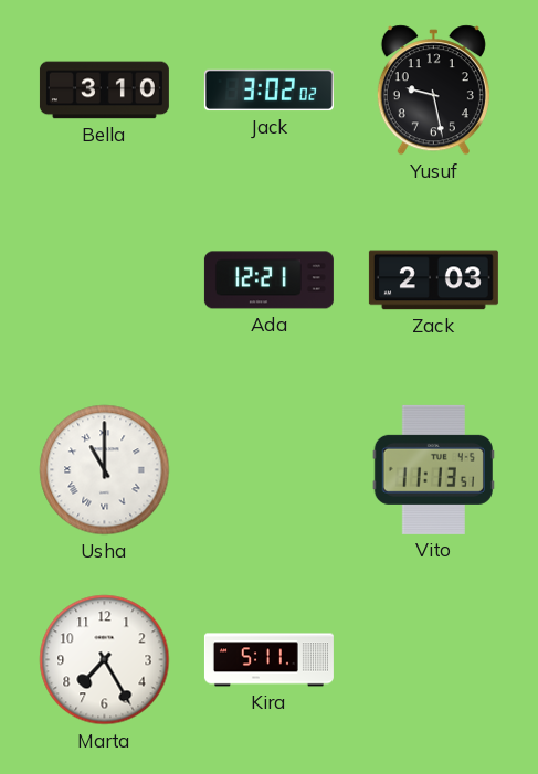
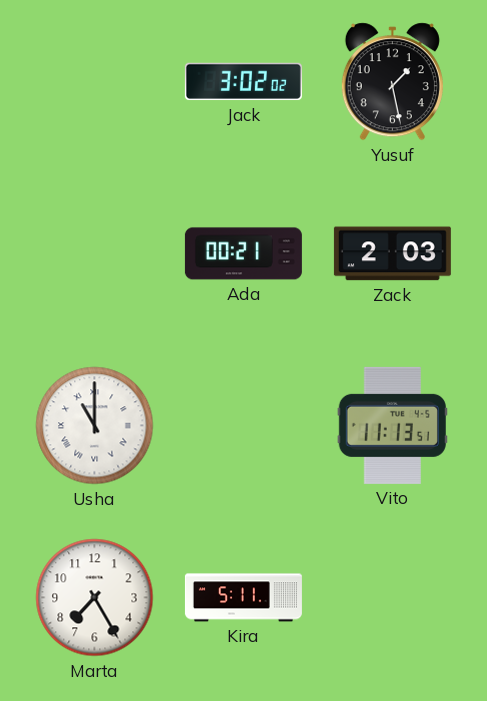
Bella: 3:10 -> none (104, 91)
Yusuf: 9:28 -> 1:28 (392, 82)
Ada: 12:21 -> 00:21 (243, 254)
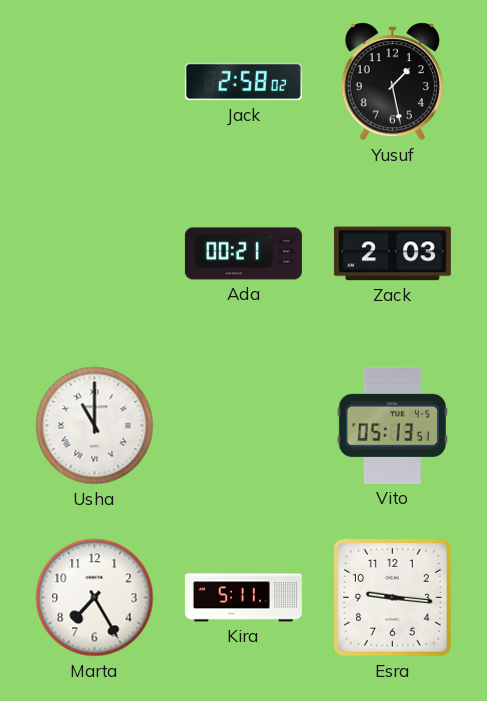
Jack: 3:02 -> 2:58 (243, 82)
Vito: 11:13 -> 05:13 (392, 425)
Esra: none -> 9:16 (392, 597)
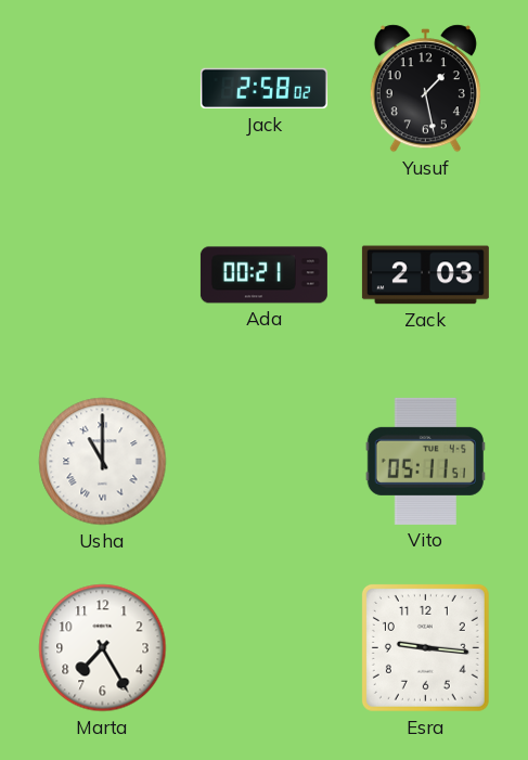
Vito: 05:13 -> 05:11 (425, 461)
Kira: 5:11 -> none (243, 598)
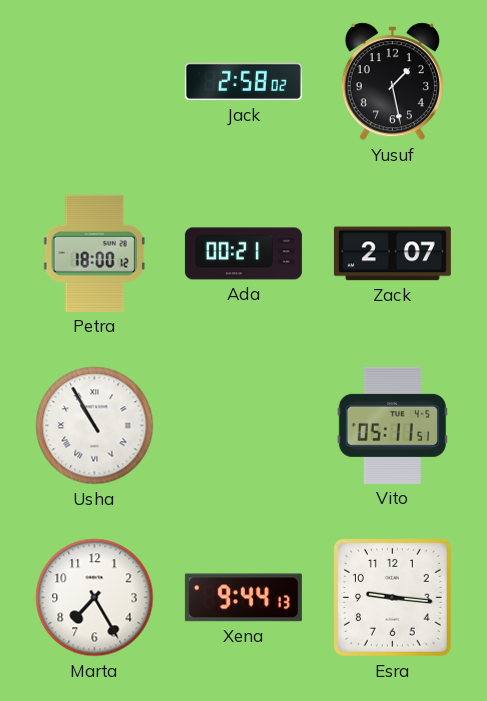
Petra: none -> 18:00 (94, 253)
Zack: 2:03 -> 2:07 (392, 254)
Usha: 11:00 -> 10:55 (95, 426)
Xena: none -> 9:44 (243, 598)
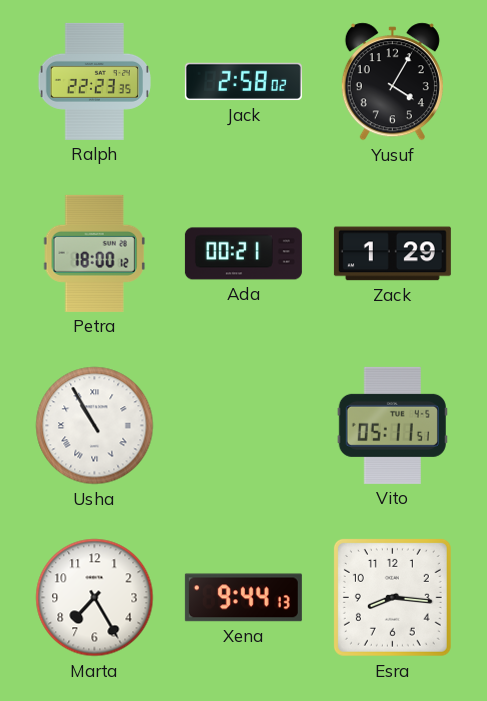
Ralph: none -> 22:23 (94, 81)
Yusuf: 1:28 -> 4:05 (392, 82)
Zack: 2:07 -> 1:29 (392, 254)
Esra: 9:16 -> 8:16 (392, 597)
